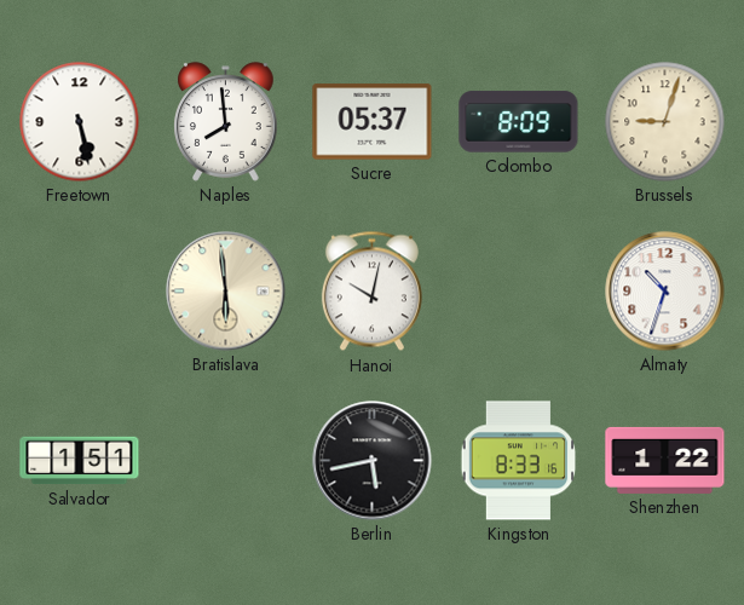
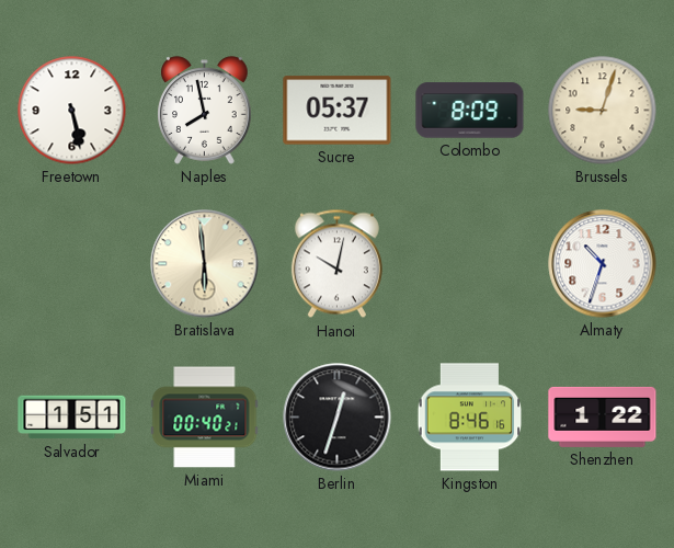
Naples: 7:59 -> 7:58 (205, 111)
Miami: none -> 00:40 (205, 418)
Berlin: 5:43 -> 12:33 (338, 418)
Kingston: 8:33 -> 8:46 (470, 418)
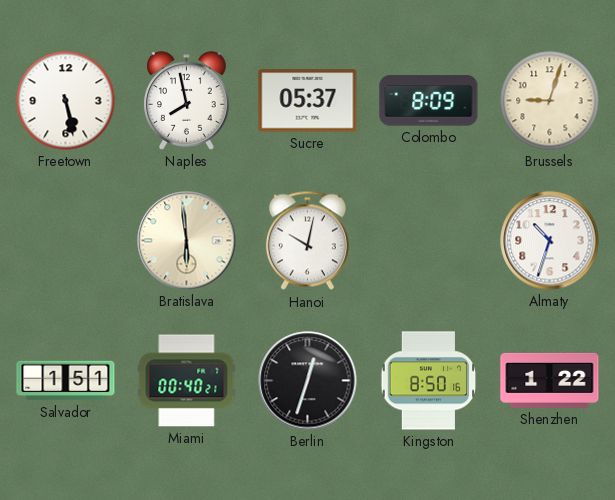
Kingston: 8:46 -> 8:50 (429, 381)
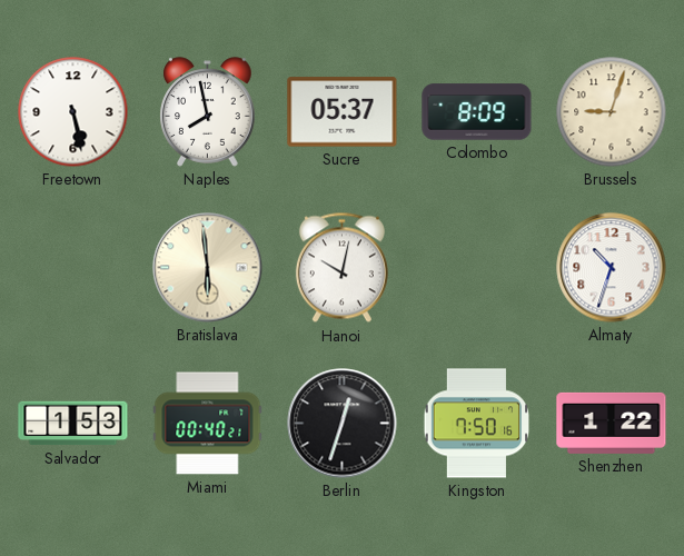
Salvador: 1:51 -> 1:53 (73, 424)
Kingston: 8:50 -> 7:50 (477, 424)
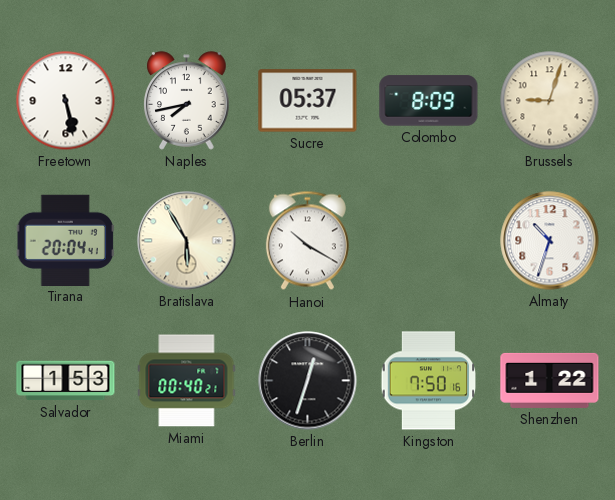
Naples: 7:58 -> 7:43 (187, 101)
Tirana: none -> 20:04 (65, 240)
Bratislava: 5:59 -> 5:55 (187, 241)
Hanoi: 10:02 -> 10:20 (307, 241)
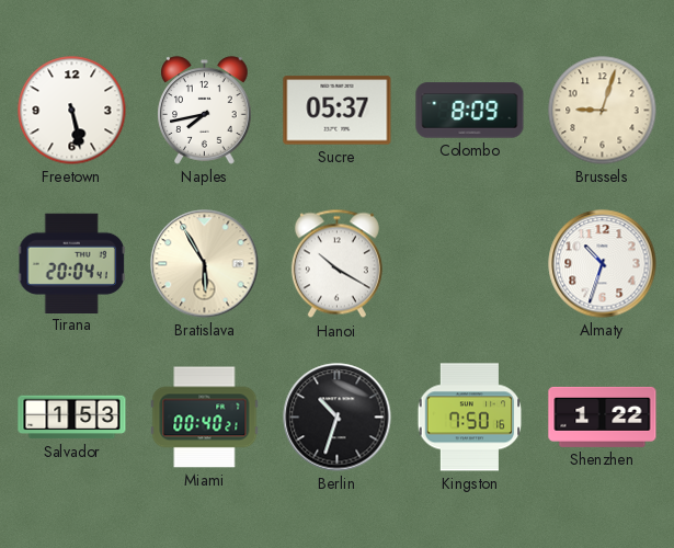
Berlin: 12:33 -> 10:33 (338, 418)
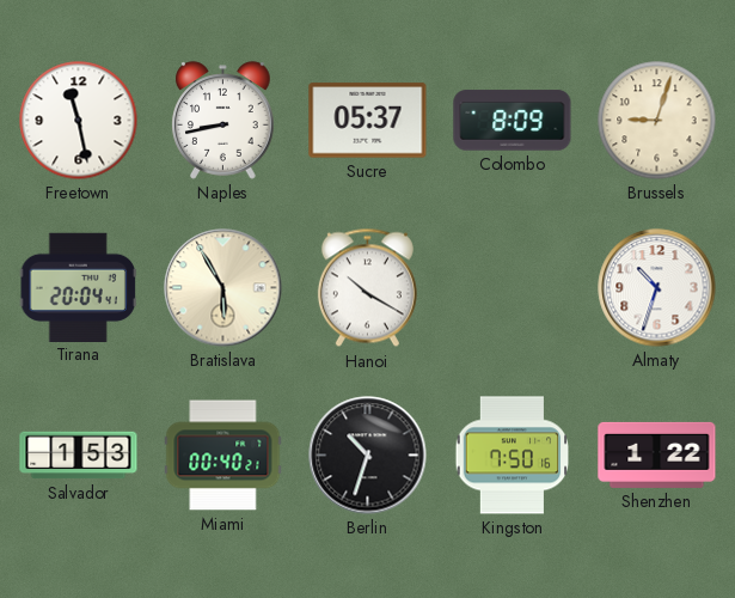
Freetown: 5:28 -> 11:28 (79, 121)
Naples: 7:43 -> 8:43 (223, 121)
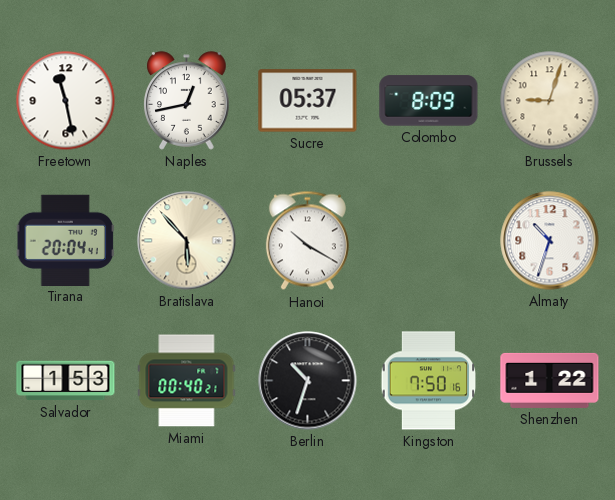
Naples: 8:43 -> 12:43 (187, 101)
Bratislava: 5:55 -> 5:53 (187, 241)
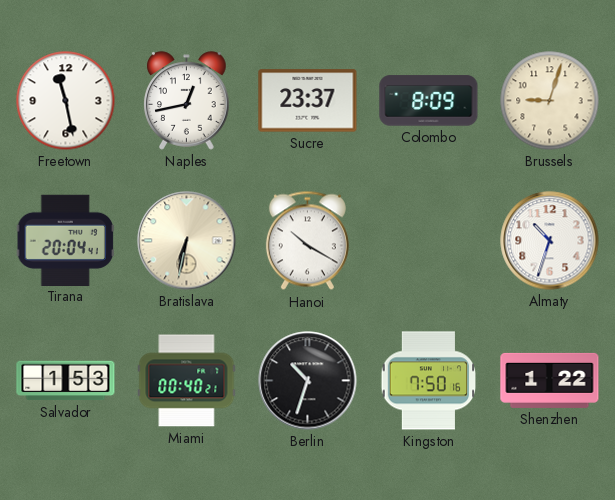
Sucre: 05:37 -> 23:37 (308, 101)
Bratislava: 5:53 -> 6:32 (187, 241)
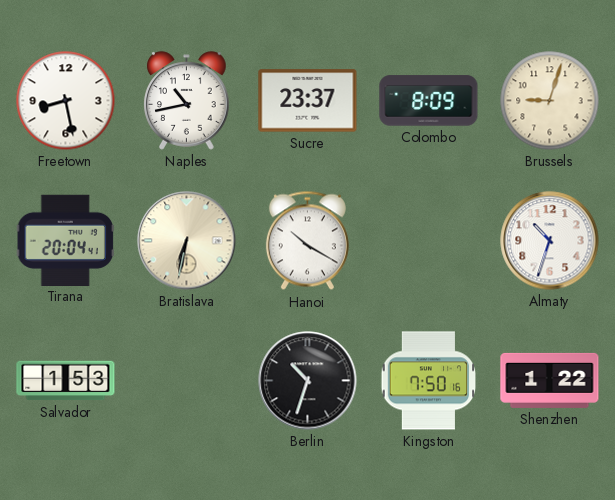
Freetown: 11:28 -> 8:28 (66, 101)
Naples: 12:43 -> 10:43 (187, 101)
Miami: 00:40 -> none (187, 381)
